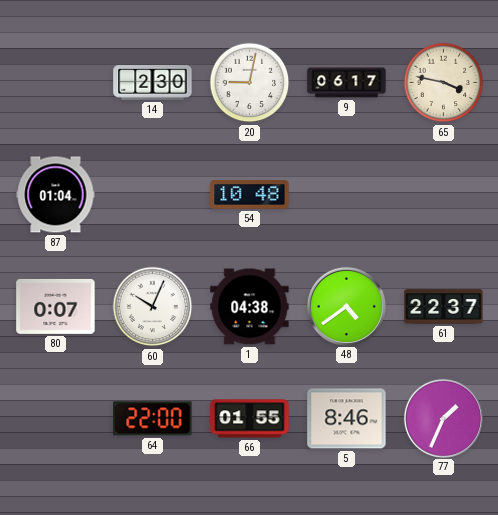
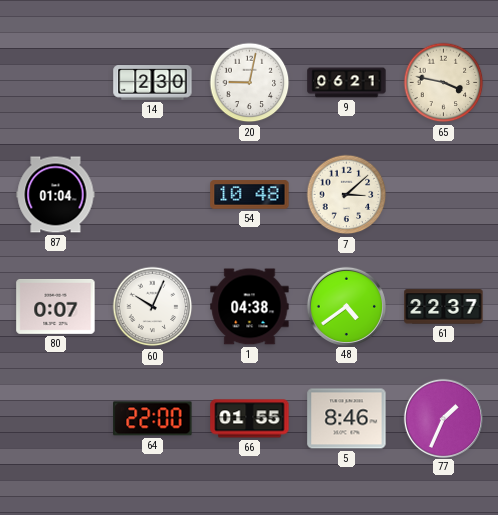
9: 06:17 -> 06:21 (347, 83)
7: none -> 3:08 (347, 195)
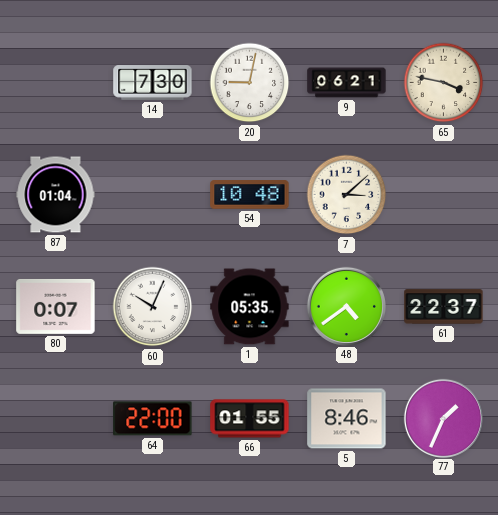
14: 2:30 -> 7:30 (153, 83)
1: 04:38 -> 05:35 (250, 307)
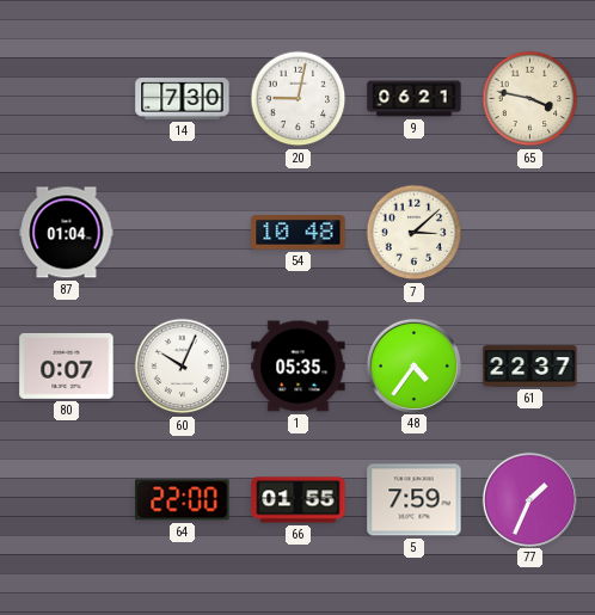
48: 4:39 -> 4:36 (413, 365)
5: 8:46 -> 7:59 (415, 500)
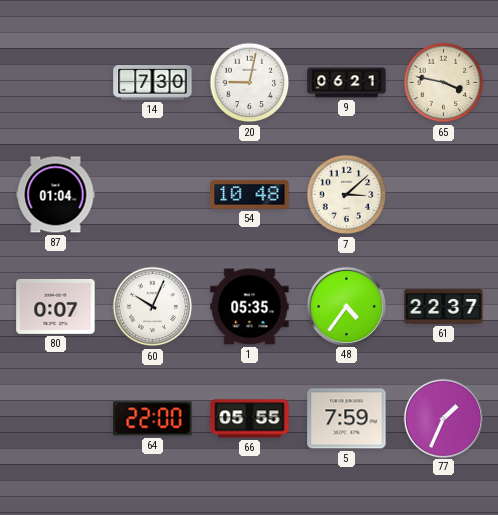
66: 01:55 -> 05:55 (250, 419)
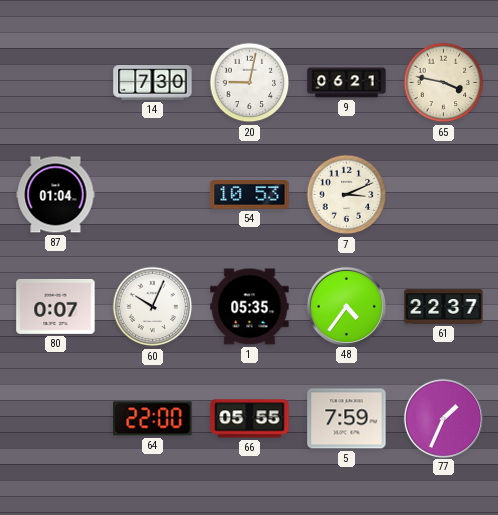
54: 10:48 -> 10:53 (250, 195)
7: 3:08 -> 3:11 (347, 195)
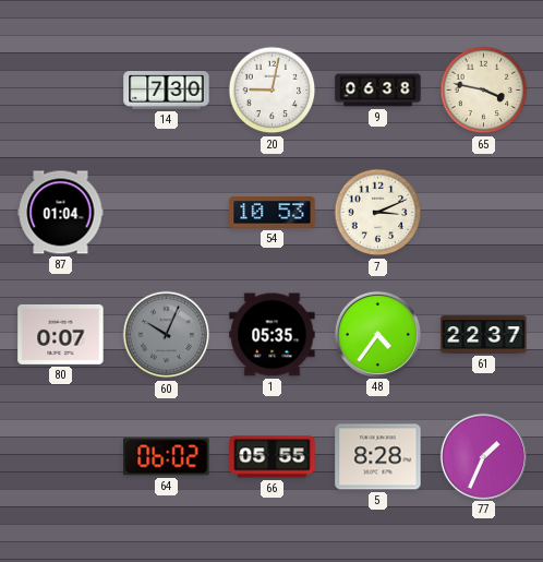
9: 06:21 -> 06:38 (378, 91)
60 dial: white -> grey (167, 335)
64: 22:00 -> 06:02 (167, 457)
5: 7:59 -> 8:28 (378, 457)
